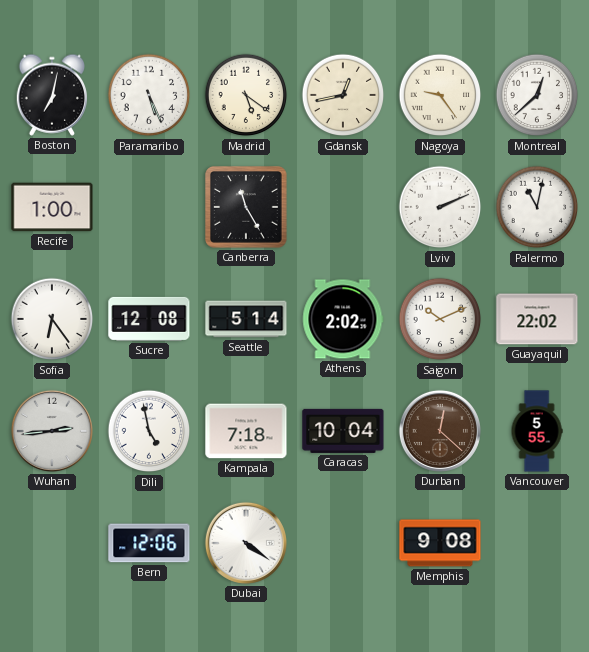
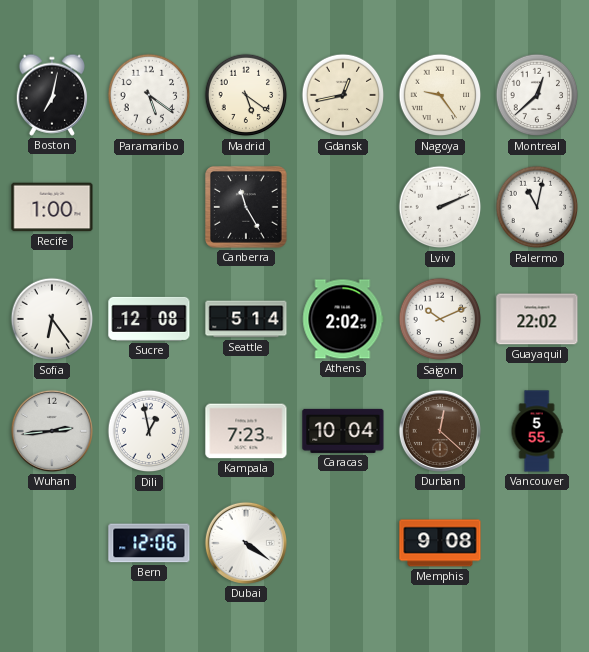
Paramaribo: 5:26 -> 5:21 (149, 95)
Dili: 4:58 -> 12:58 (149, 431)
Kampala: 7:18 -> 7:23 (246, 431)
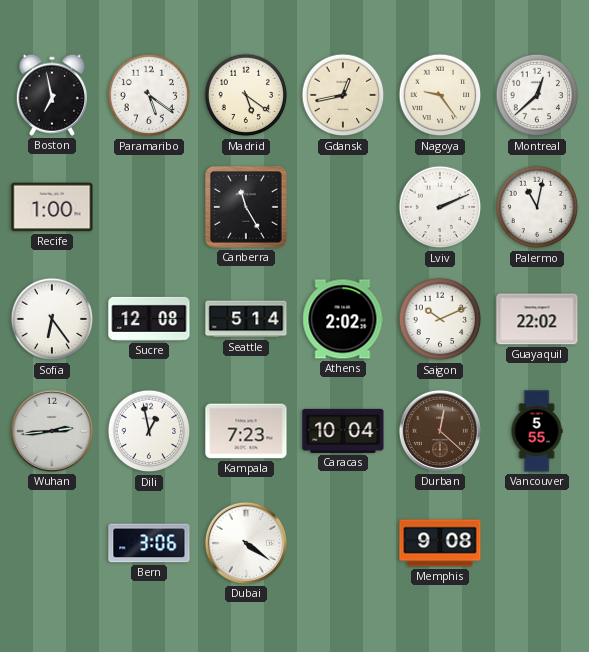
Boston: 7:02 -> 6:58 (51, 95)
Bern: 12:06 -> 3:06 (149, 543)
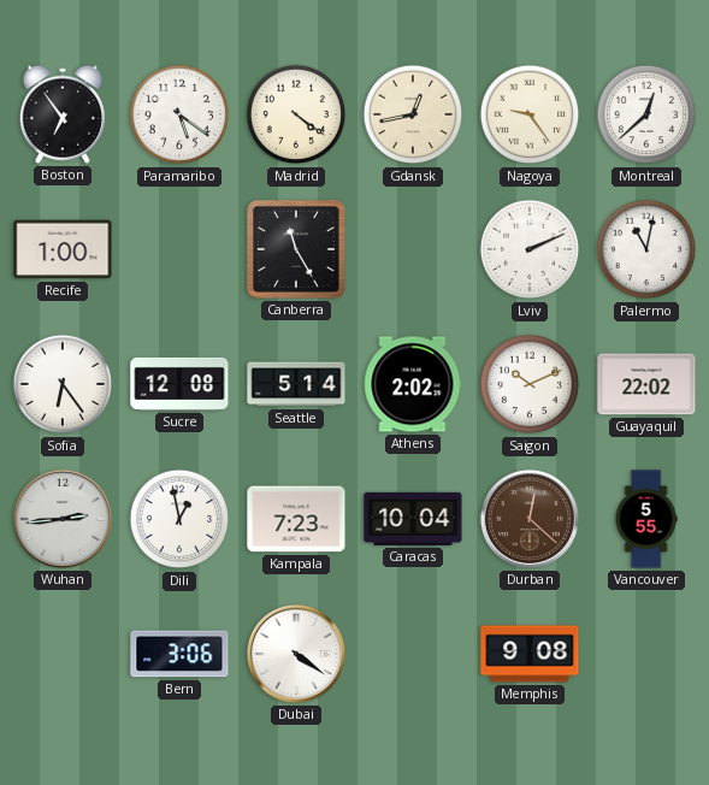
Boston: 6:58 -> 6:54 (61, 114)
Madrid: 5:21 -> 4:21 (296, 114)
